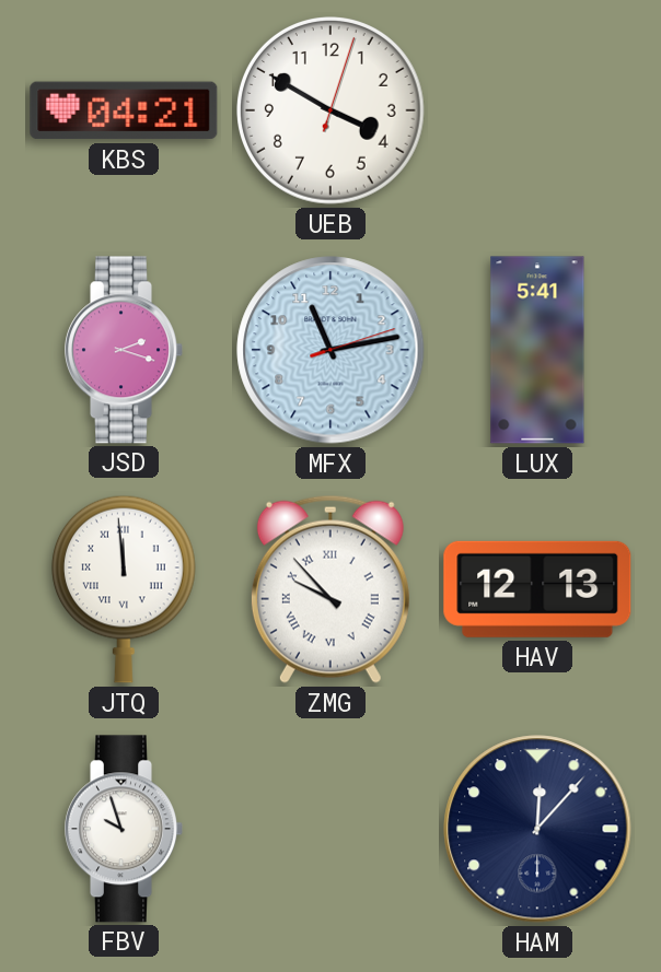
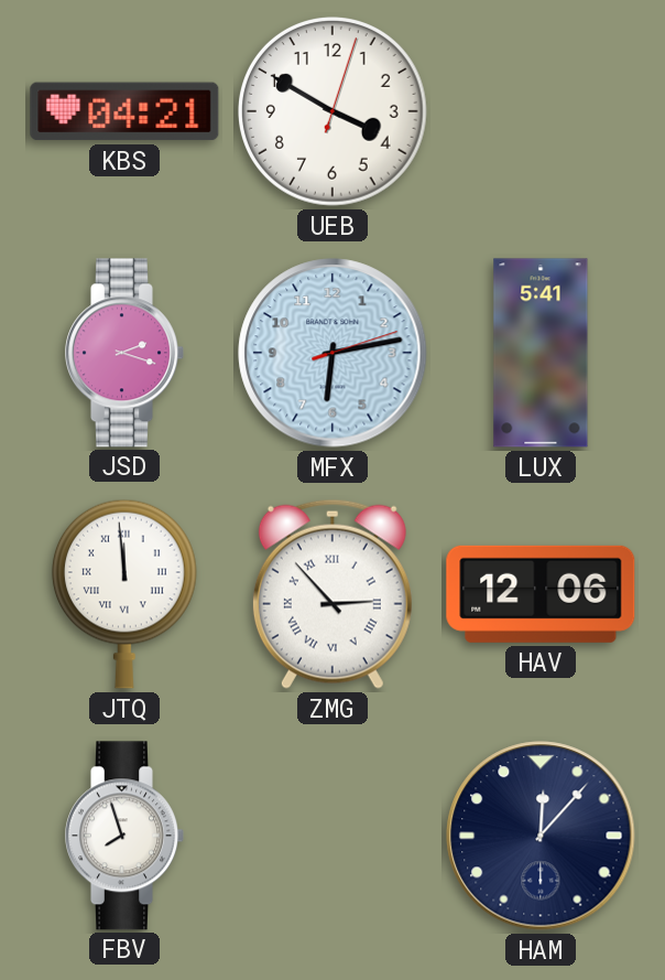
MFX: 11:13 -> 6:13 (332, 353)
ZMG: 9:53 -> 2:53 (332, 594)
HAV: 12:13 -> 12:06 (541, 594)
FBV: 9:57 -> 7:57 (124, 836)
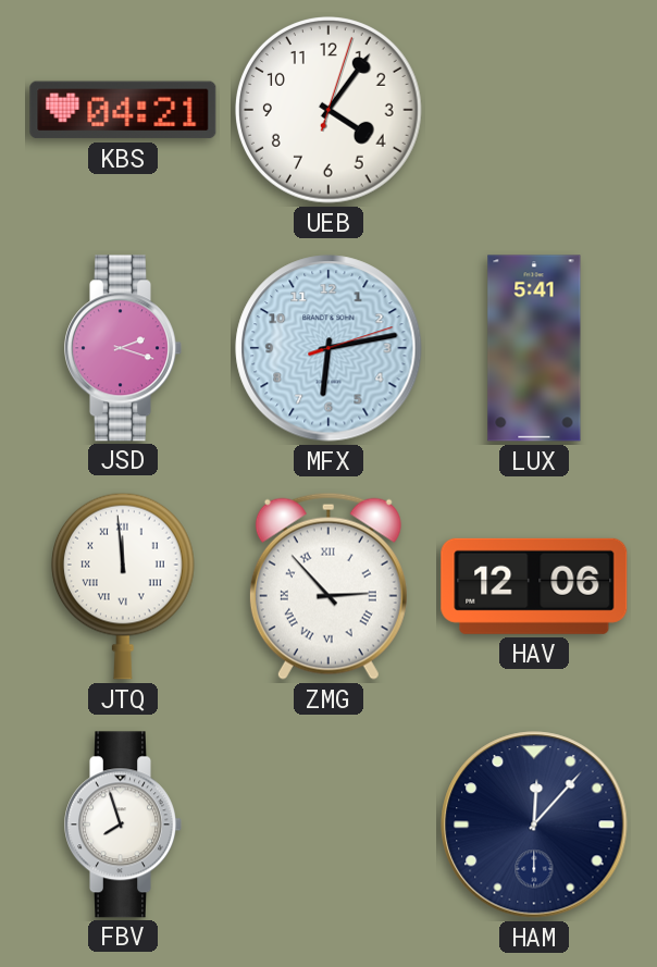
UEB: 3:50 -> 4:06 (330, 111)
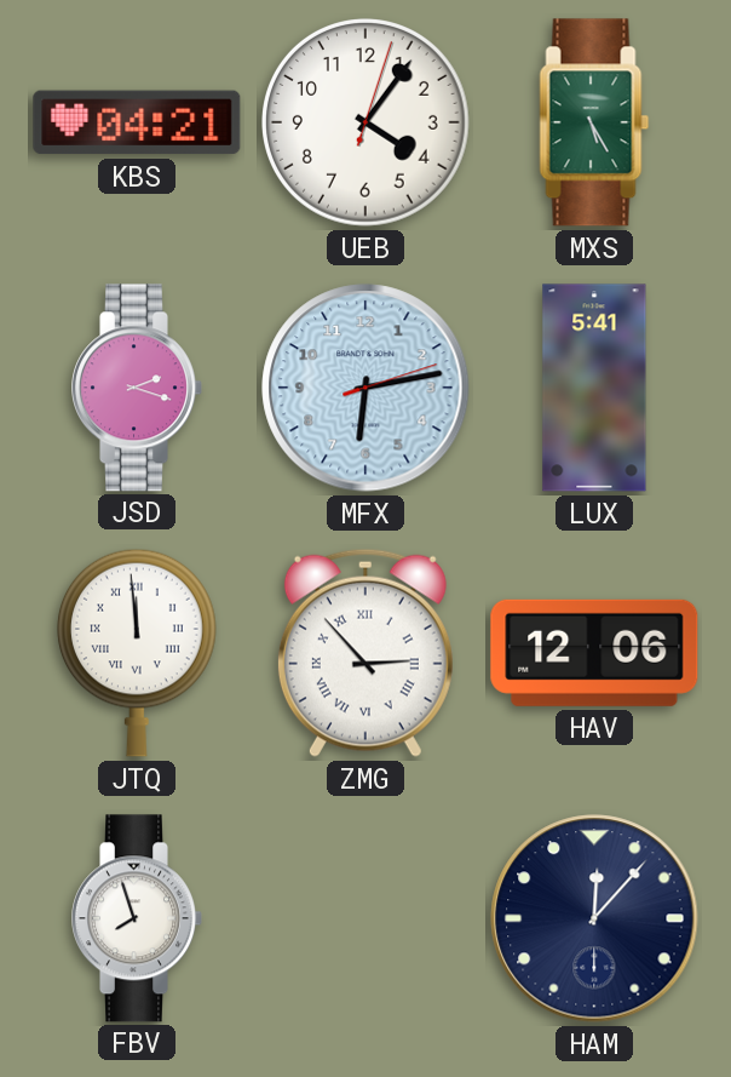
MXS: none -> 5:25 (594, 122)
